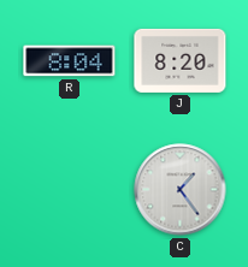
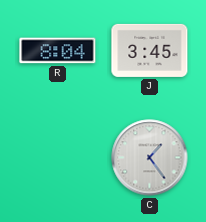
J: 8:20 -> 3:45 (150, 50)
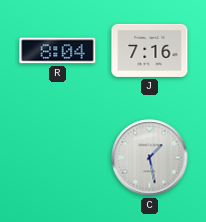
J: 3:45 -> 7:16 (150, 50)
C: 1:24 -> 1:28 (150, 158)
